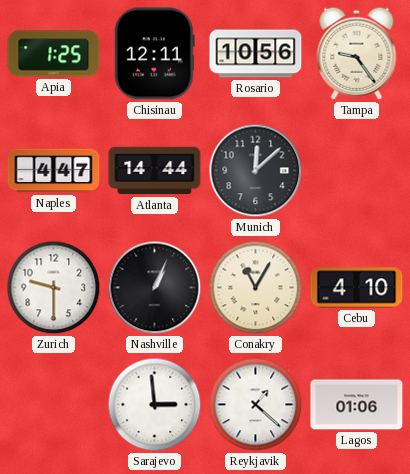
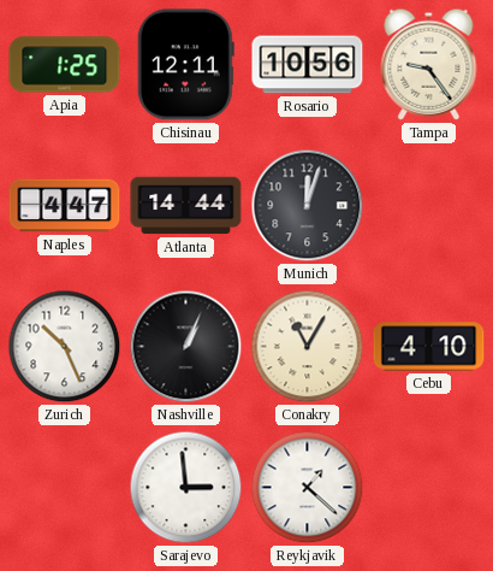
Munich: 12:08 -> 12:03 (308, 206)
Zurich: 9:30 -> 10:26 (65, 347)
Lagos: 01:06 -> none (357, 405)
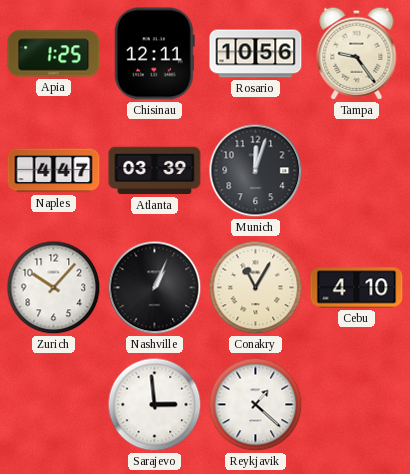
Atlanta: 14:44 -> 03:39 (155, 171)
Zurich: 10:26 -> 10:07 (54, 288)
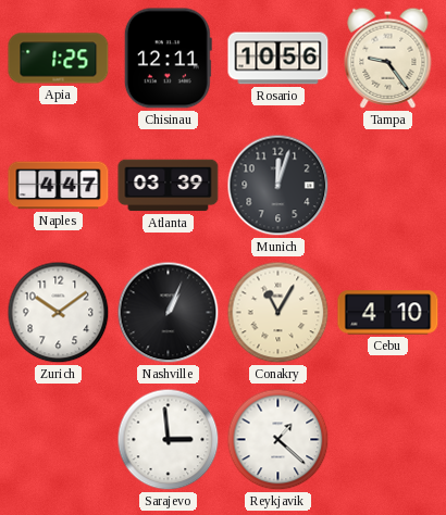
Zurich: 10:07 -> 10:09 (59, 313)
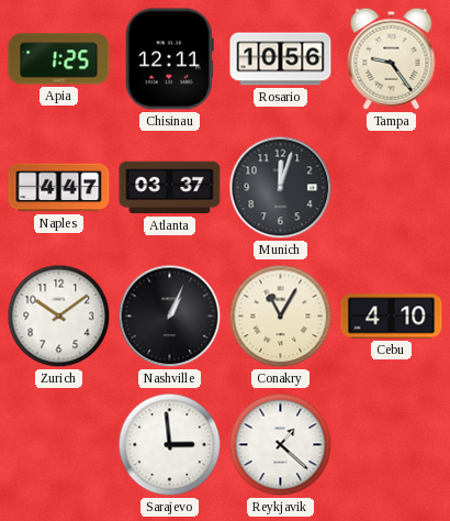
Atlanta: 03:39 -> 03:37 (170, 188)
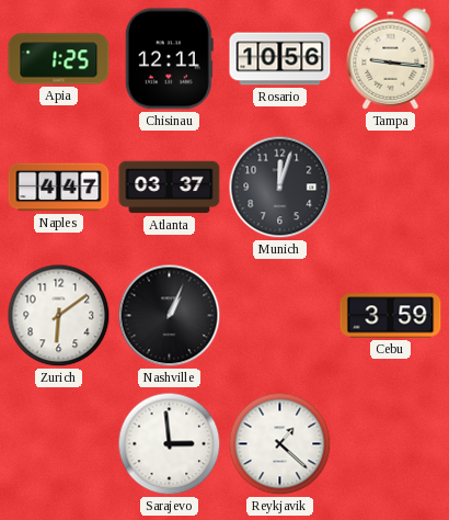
Tampa: 9:24 -> 9:16 (391, 58)
Zurich: 10:09 -> 6:09 (59, 316)
Conakry: 11:05 -> none (281, 317)
Cebu: 4:10 -> 3:59 (391, 316)
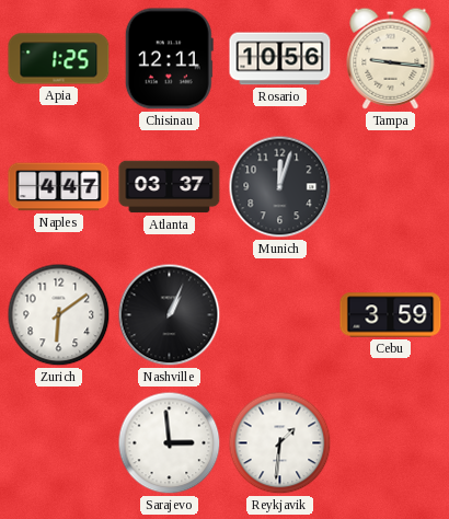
Reykjavik: 1:22 -> 1:31 (280, 443)
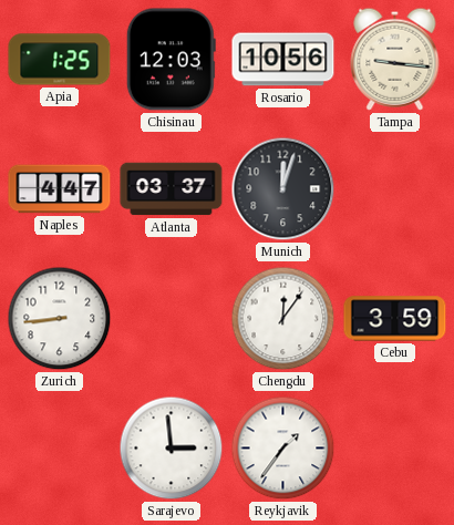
Chisinau: 12:11 -> 12:03 (171, 60)
Zurich: 6:09 -> 8:44 (60, 319)
Nashville: 1:04 -> none (170, 315)
Chengdu: none -> 12:06 (283, 319)
Reykjavik: 1:31 -> 1:36 (283, 449)
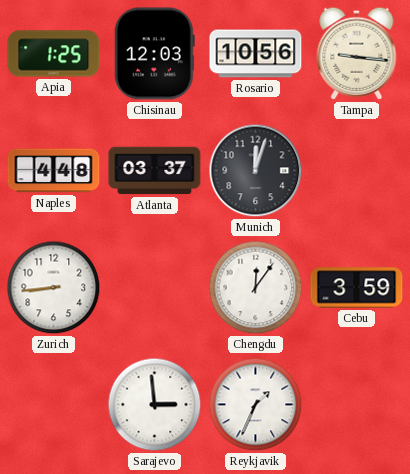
Naples: 4:47 -> 4:48 (54, 171)
Reykjavik: 1:36 -> 1:34 (256, 405)
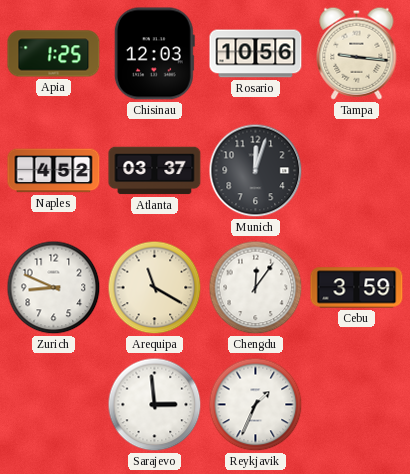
Naples: 4:48 -> 4:52 (54, 171)
Zurich: 8:44 -> 8:49 (54, 288)
Arequipa: none -> 11:20 (155, 288)
